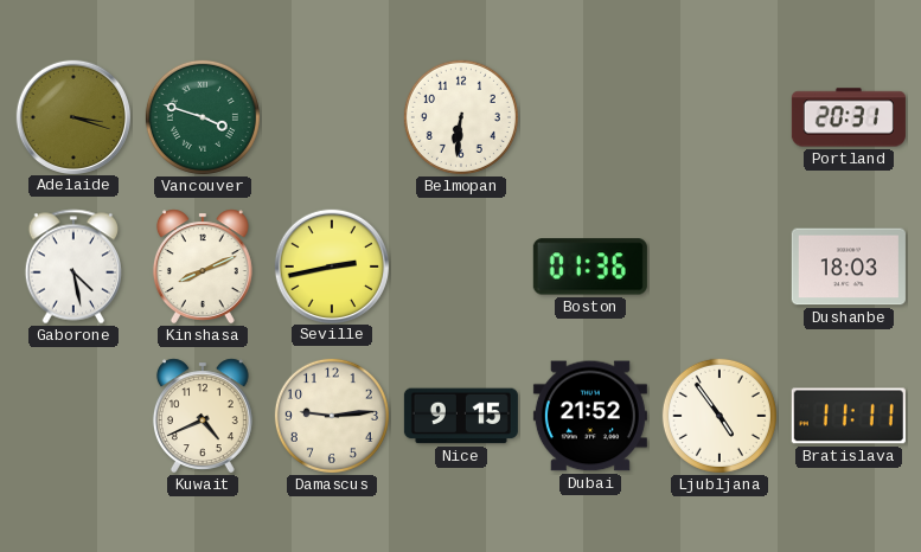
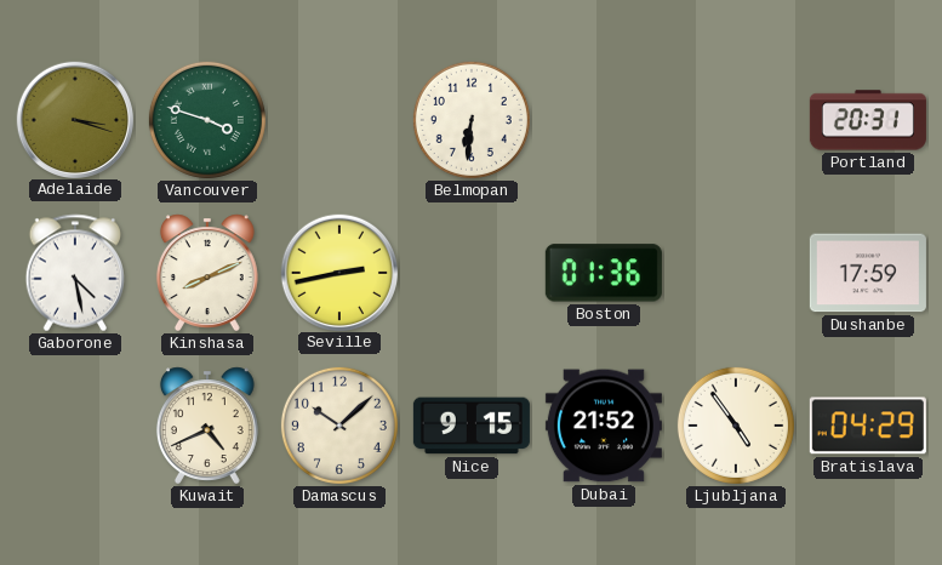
Dushanbe: 18:03 -> 17:59 (868, 273)
Damascus: 9:14 -> 10:08 (339, 426)
Bratislava: 11:11 -> 04:29 (868, 426)
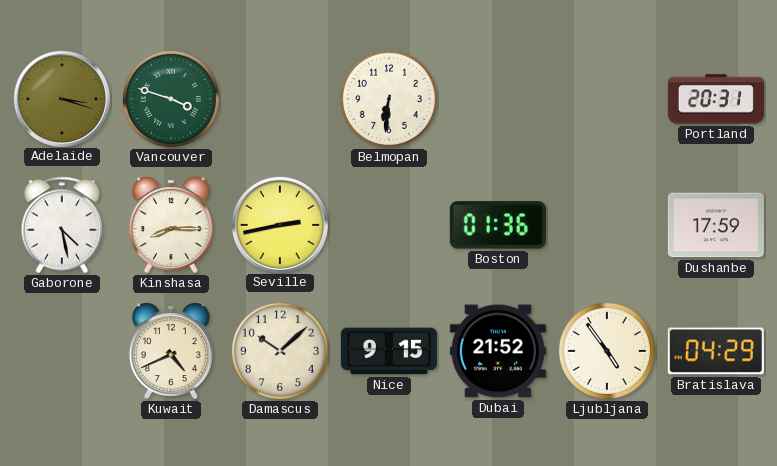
Kinshasa: 8:11 -> 8:15 (171, 225)
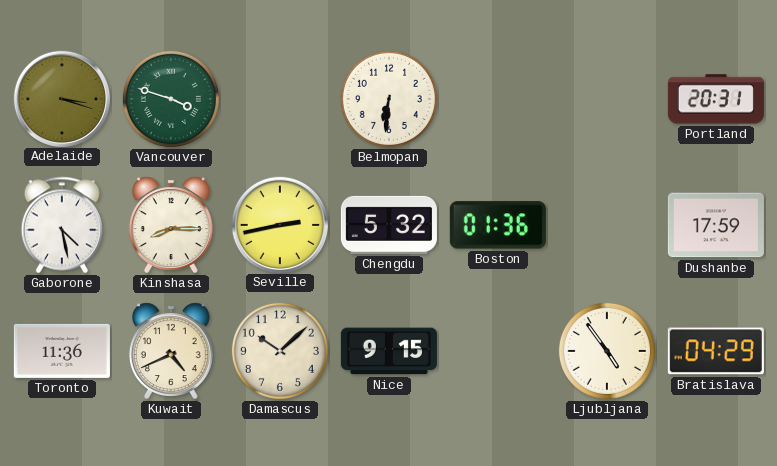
Chengdu: none -> 5:32 (389, 225)
Toronto: none -> 11:36 (62, 351)
Dubai: 21:52 -> none (498, 351)
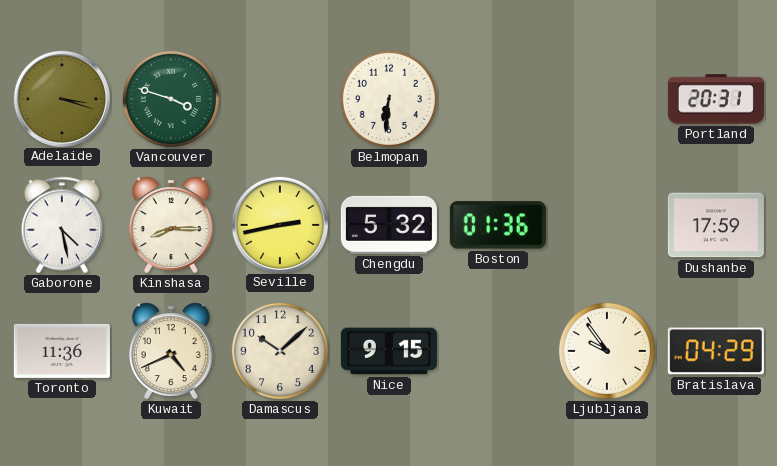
Ljubljana: 4:54 -> 9:54 (607, 351)
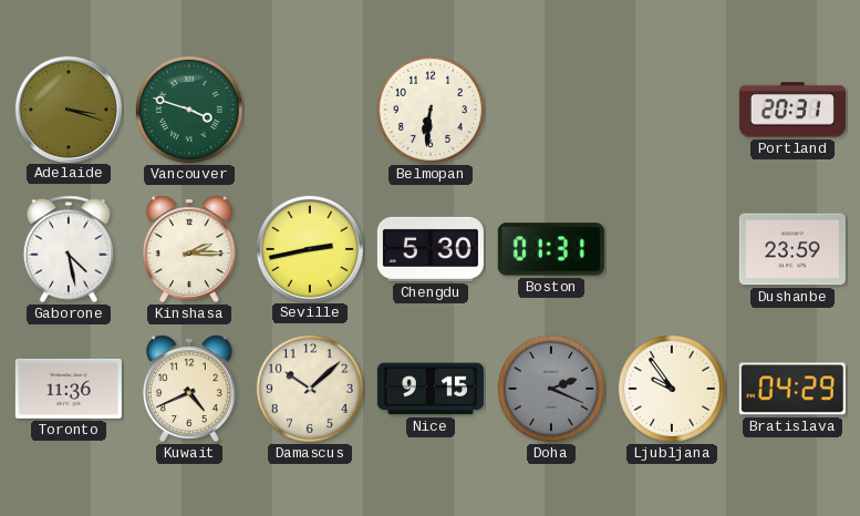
Kinshasa: 8:15 -> 2:15 (189, 249)
Chengdu: 5:32 -> 5:30 (431, 249)
Boston: 01:36 -> 01:31 (551, 249)
Dushanbe: 17:59 -> 23:59 (792, 249)
Doha: none -> 2:19 (551, 389)
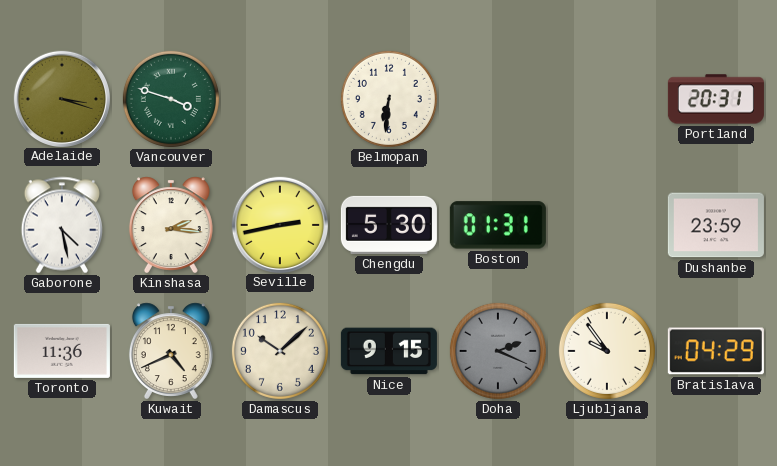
Kinshasa: 2:15 -> 2:16 (171, 225)
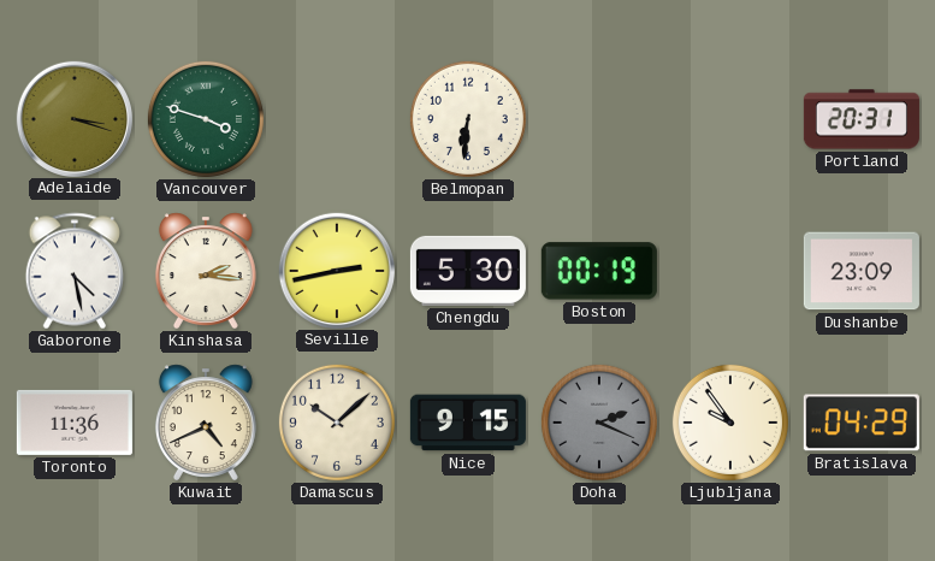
Boston: 01:31 -> 00:19 (599, 271)
Dushanbe: 23:59 -> 23:09 (862, 271)
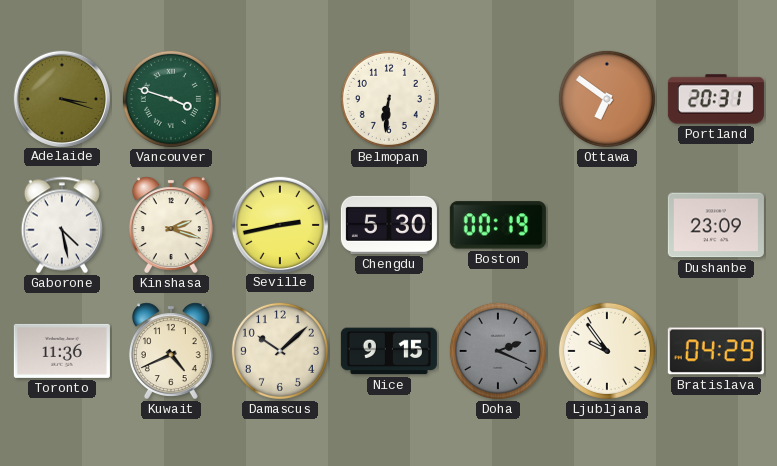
Ottawa: none -> 6:51 (607, 99)
Kinshasa: 2:16 -> 2:18 (171, 225)
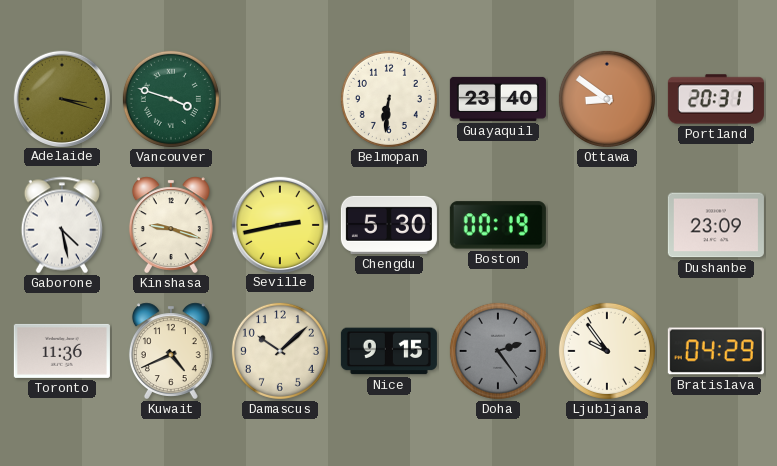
Guayaquil: none -> 23:40 (498, 99)
Ottawa: 6:51 -> 8:51 (607, 99)
Kinshasa: 2:18 -> 9:18 (171, 225)
Doha: 2:19 -> 2:24 (498, 351)
